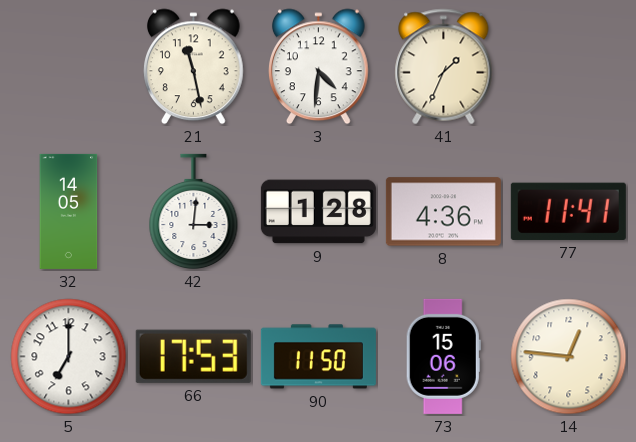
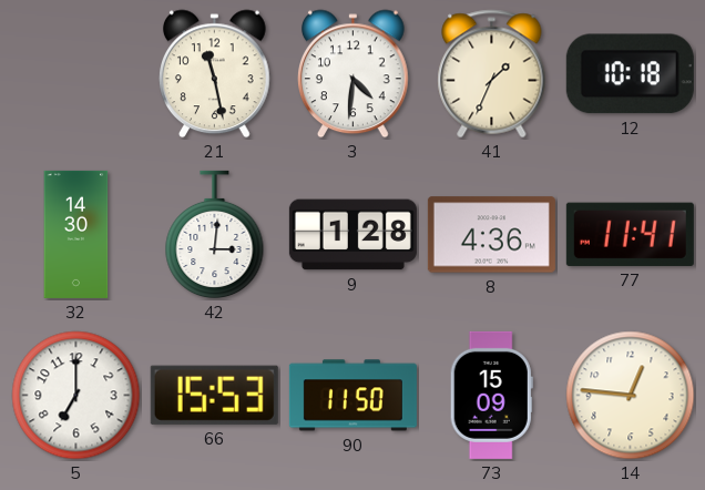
12: none -> 10:18 (630, 74)
32: 14:05 -> 14:30 (76, 234)
66: 17:53 -> 15:53 (214, 395)
73: 15:06 -> 15:09 (491, 395)
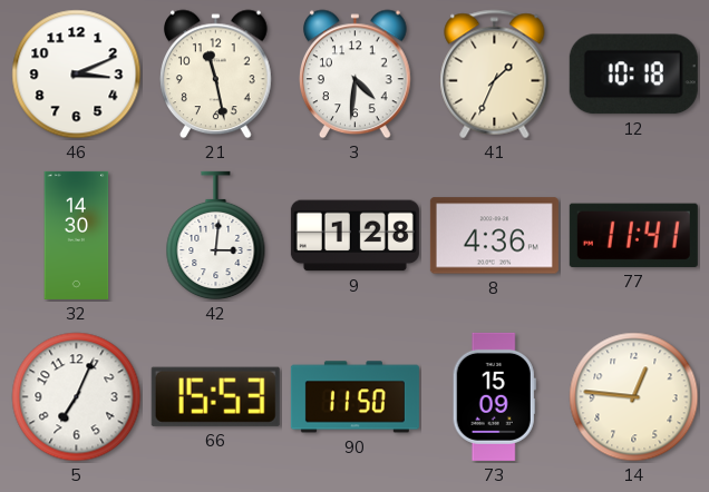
46: none -> 3:11 (77, 75)
5: 7:00 -> 7:04 (77, 397)
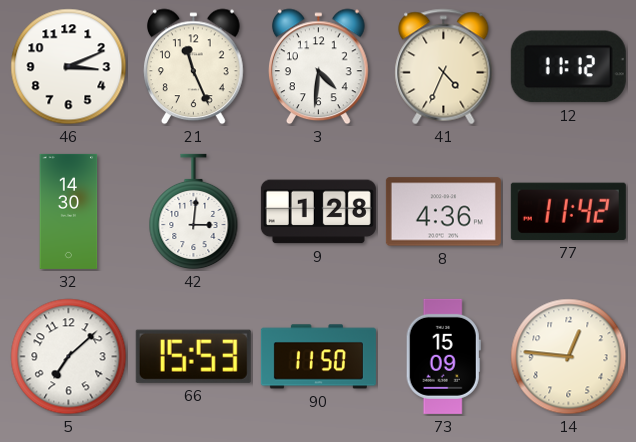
21: 11:28 -> 11:26 (194, 67)
41: 1:34 -> 4:34 (444, 67)
12: 10:18 -> 11:12 (568, 67)
77: 11:41 -> 11:42 (568, 211)
5: 7:04 -> 7:08 (69, 357)
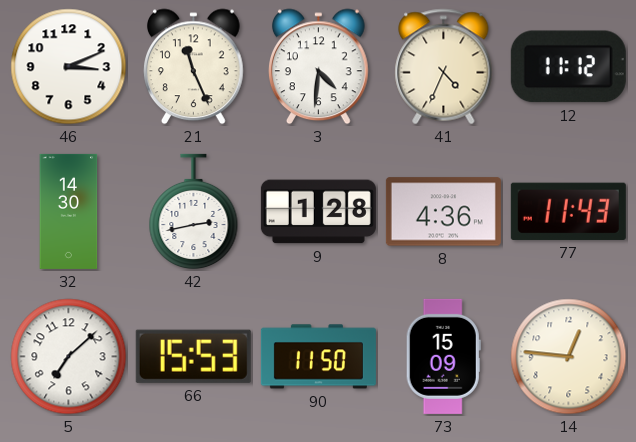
42: 3:01 -> 2:43 (194, 212)
77: 11:42 -> 11:43 (568, 211)
